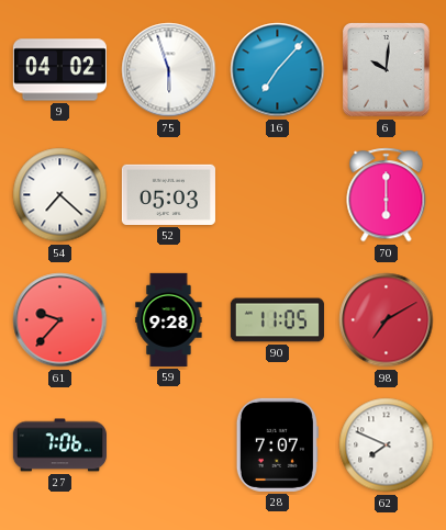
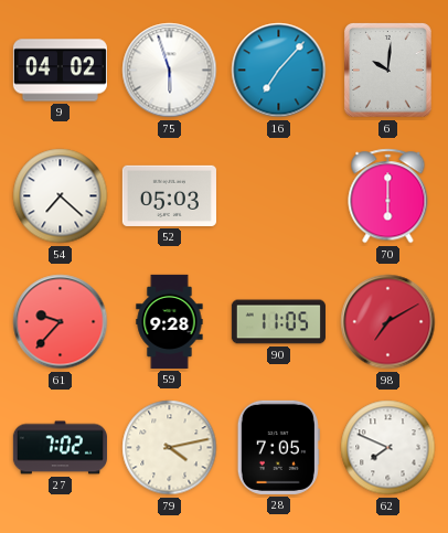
27: 7:06 -> 7:02 (60, 448)
79: none -> 4:13 (170, 448)
28: 7:07 -> 7:05 (278, 447)
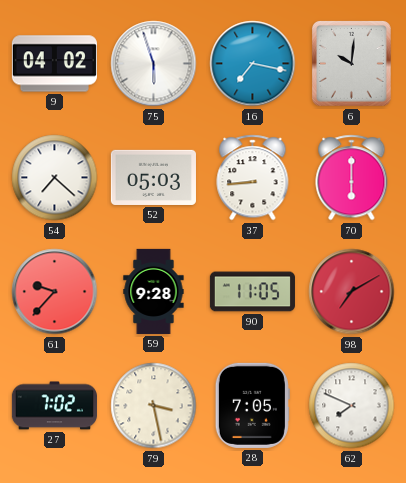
16: 7:07 -> 7:17 (253, 64)
37: none -> 8:44 (253, 178)
79: 4:13 -> 3:28 (154, 406)
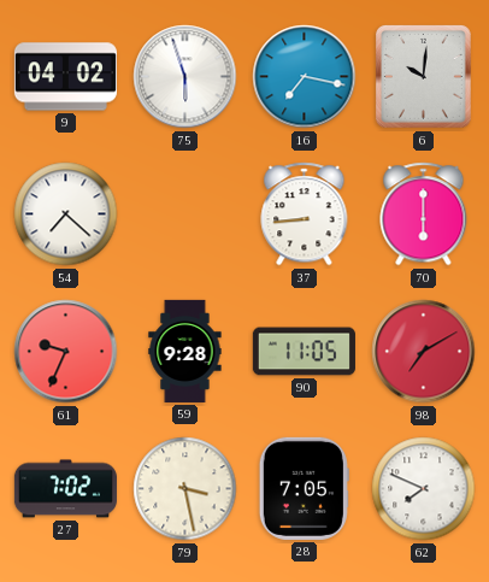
52: 05:03 -> none (153, 177)
61: 9:37 -> 9:34 (66, 352)
